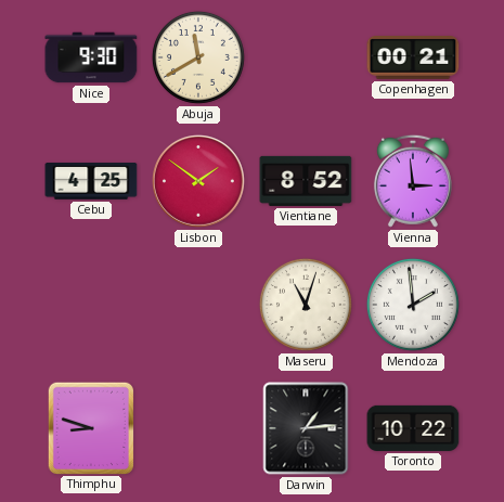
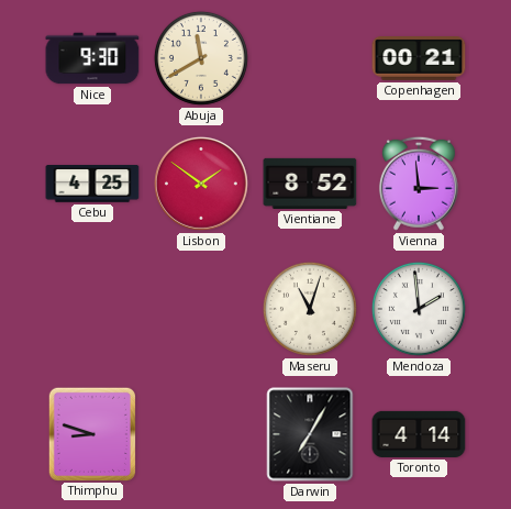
Darwin: 1:14 -> 7:05 (310, 434)
Toronto: 10:22 -> 4:14 (419, 434)
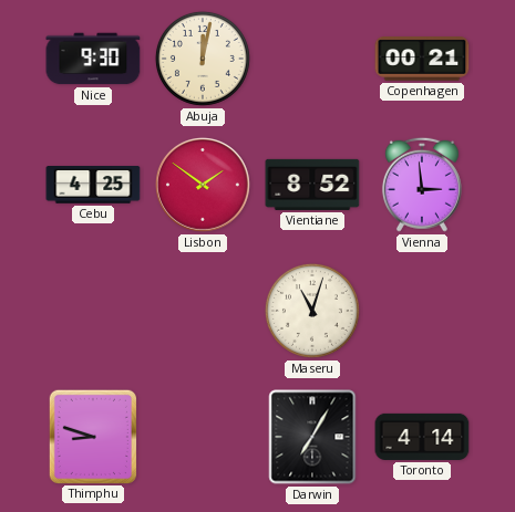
Abuja: 11:40 -> 12:02 (203, 59)
Mendoza: 1:59 -> none (419, 309)
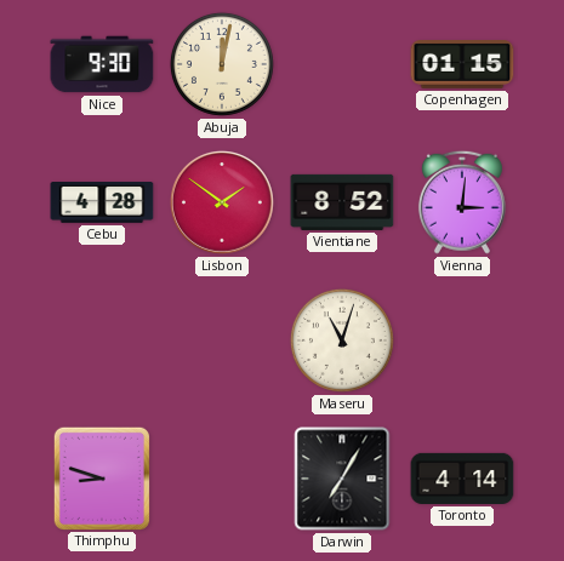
Copenhagen: 00:21 -> 01:15 (462, 65)
Cebu: 4:25 -> 4:28 (102, 204)
Vienna: 2:59 -> 3:01 (462, 202)
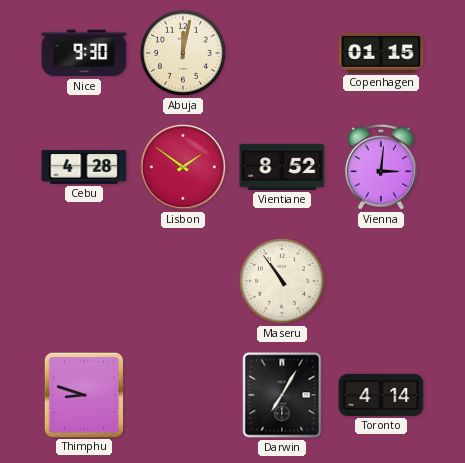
Maseru: 11:03 -> 10:54 (282, 281)
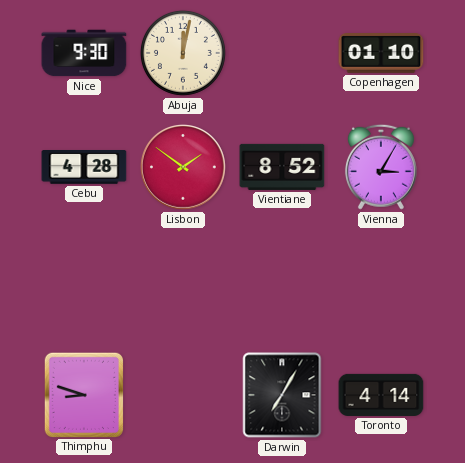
Copenhagen: 01:15 -> 01:10 (381, 54)
Vienna: 3:01 -> 3:05 (381, 167)
Maseru: 10:54 -> none (282, 281)
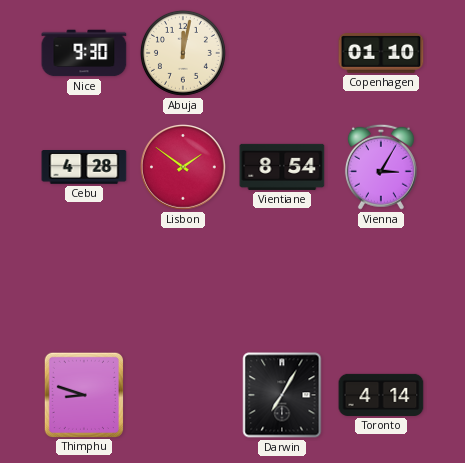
Vientiane: 8:52 -> 8:54 (282, 167)
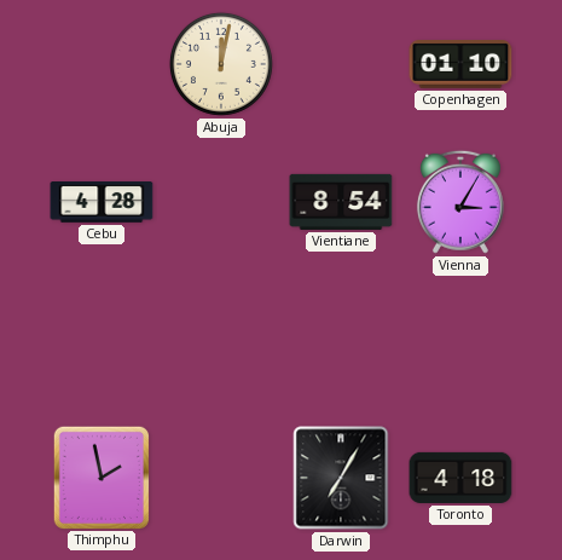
Nice: 9:30 -> none (84, 53)
Lisbon: 1:51 -> none (183, 167)
Thimphu: 8:48 -> 1:58 (100, 477)
Toronto: 4:14 -> 4:18 (460, 478)
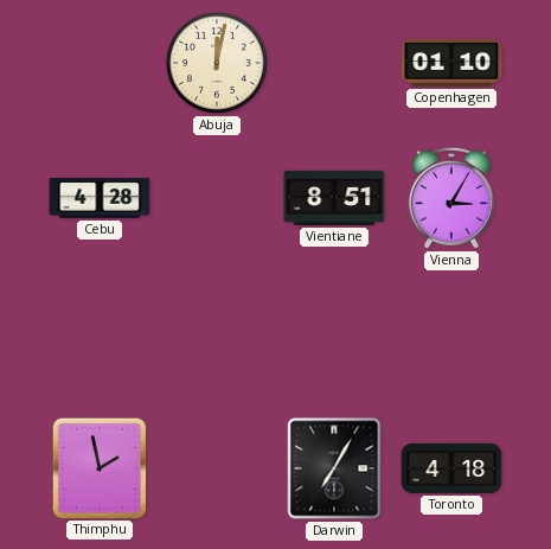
Vientiane: 8:54 -> 8:51 (334, 198)
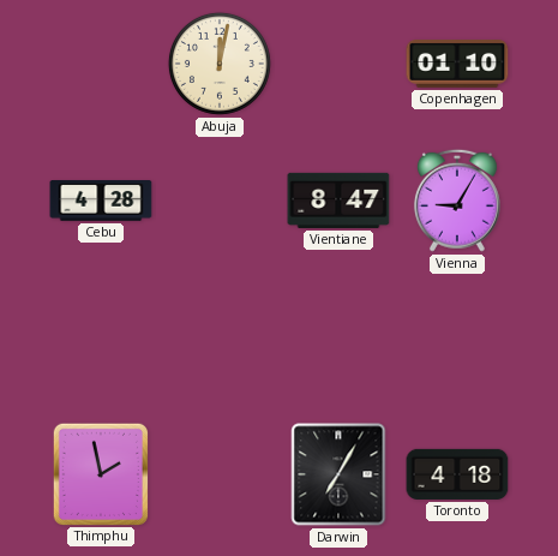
Vientiane: 8:51 -> 8:47 (338, 201)
Vienna: 3:05 -> 9:05 (457, 201)
